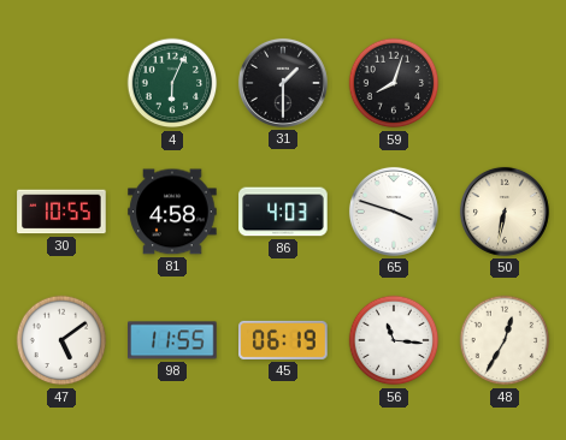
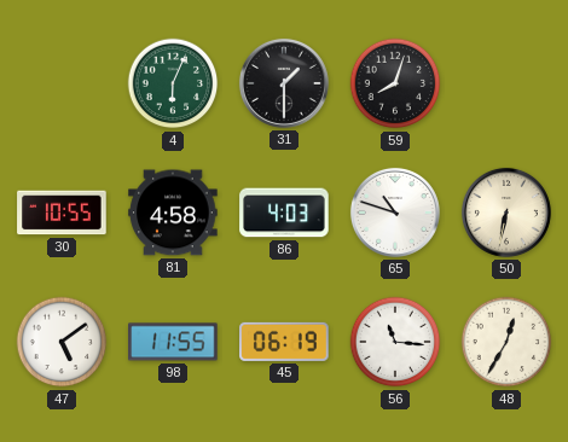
65: 3:48 -> 10:48 (395, 213)
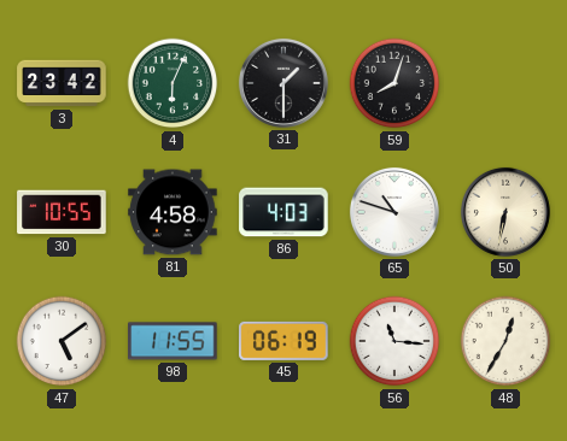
3: none -> 23:42 (62, 83)
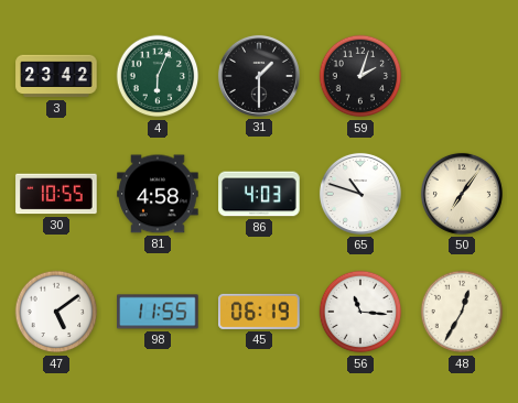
59: 8:03 -> 2:03 (360, 76)
50: 6:32 -> 7:06 (462, 194)
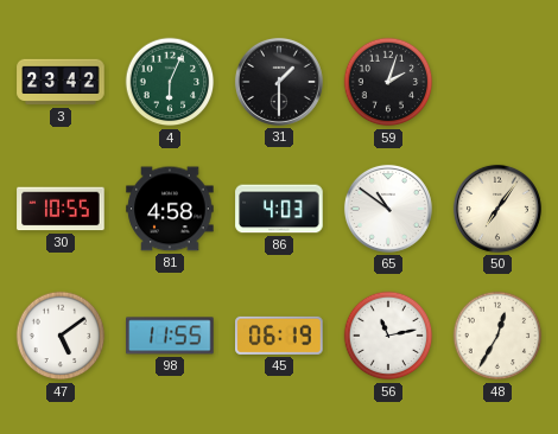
65: 10:48 -> 10:51 (388, 209)
56: 11:16 -> 11:13 (388, 336)
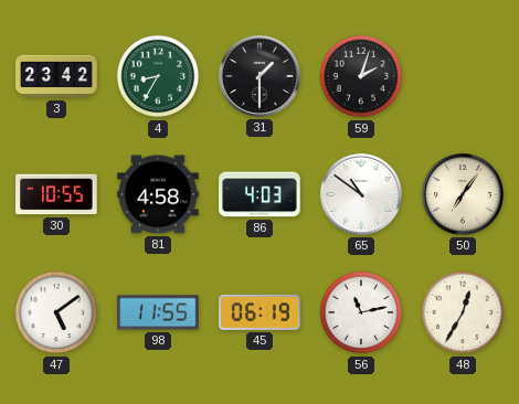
4: 6:04 -> 8:35 (158, 76)
